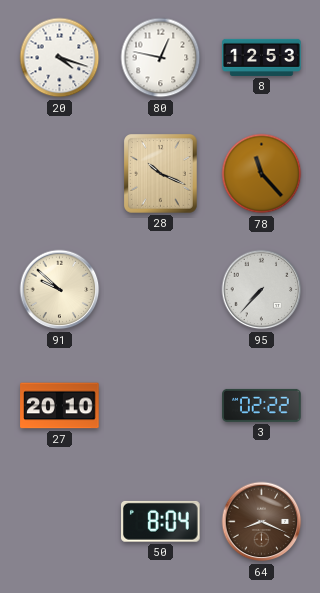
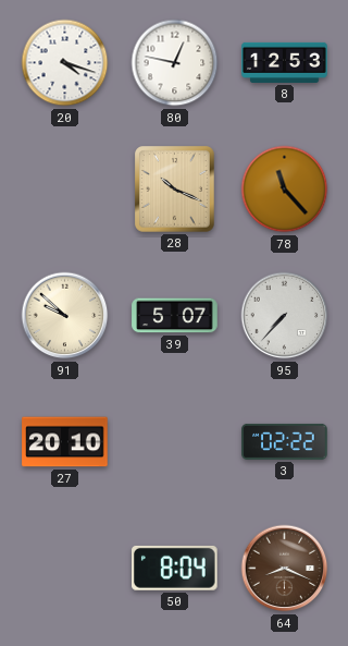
39: none -> 5:07 (175, 316)
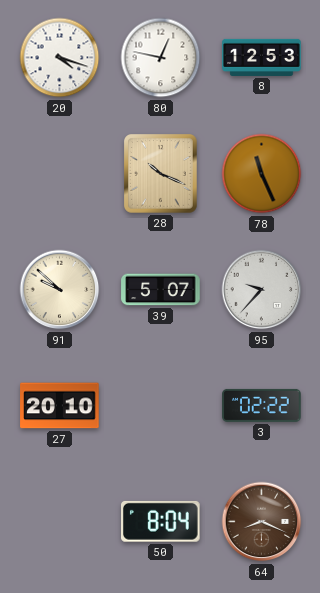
78: 11:23 -> 11:26 (262, 174)
95: 7:37 -> 9:37 (262, 290)
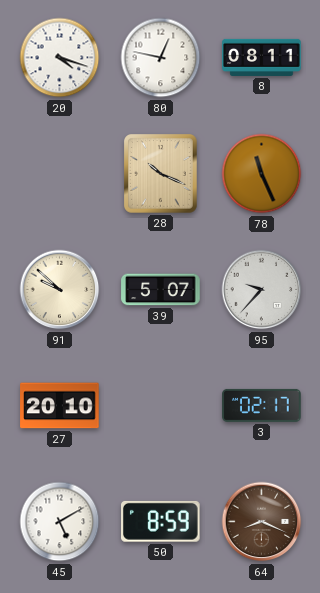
8: 12:53 -> 08:11 (262, 57)
3: 02:22 -> 02:17 (262, 405)
45: none -> 5:10 (60, 522)
50: 8:04 -> 8:59 (161, 521)
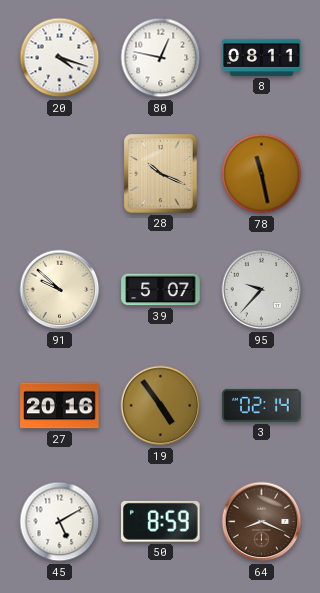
78: 11:26 -> 11:28 (262, 174)
27: 20:10 -> 20:16 (60, 406)
19: none -> 4:54 (161, 406)
3: 02:17 -> 02:14 (262, 405)
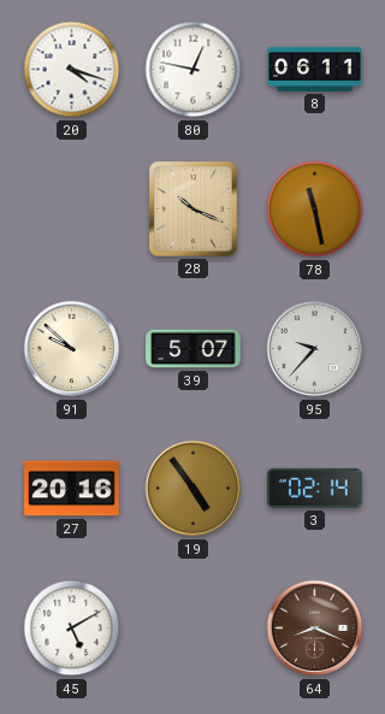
8: 08:11 -> 06:11 (315, 69)
50: 8:59 -> none (161, 521)
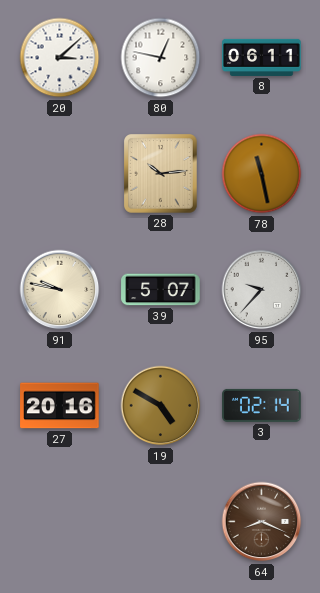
20: 4:18 -> 3:08 (60, 58)
28: 10:19 -> 10:14 (161, 174)
91: 9:52 -> 9:47 (60, 290)
19: 4:54 -> 4:50 (161, 406)
45: 5:10 -> none (72, 629)
